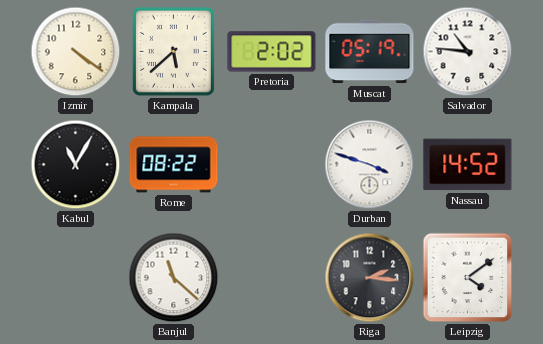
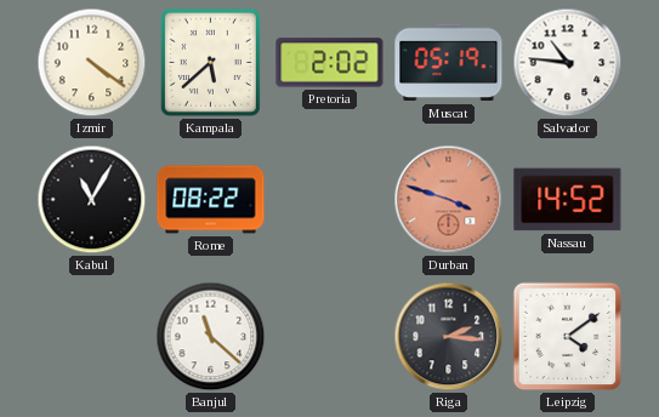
Durban dial: white -> salmon (449, 200)
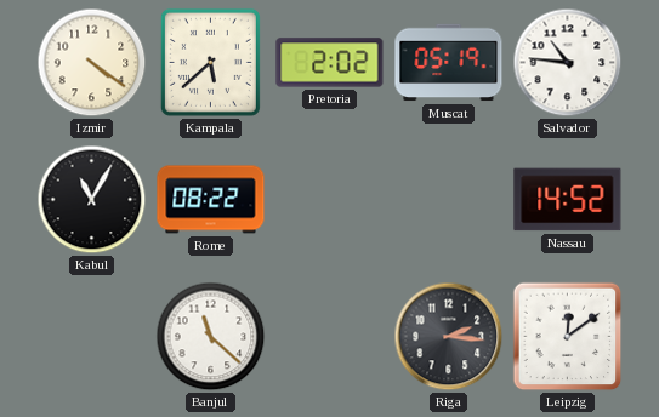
Durban: 3:48 -> none (449, 200)
Leipzig: 4:09 -> 12:09 (568, 337)
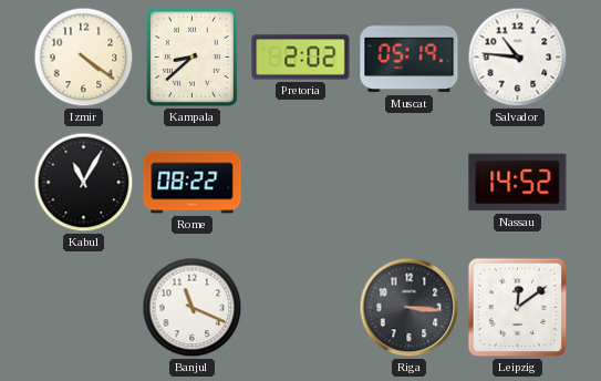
Kampala: 5:38 -> 8:38 (191, 56)
Banjul: 11:22 -> 11:19 (193, 308)
Riga: 2:16 -> 3:16 (410, 308)
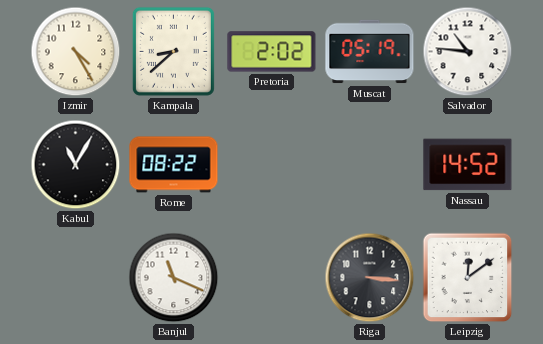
Izmir: 4:21 -> 4:25 (76, 52)
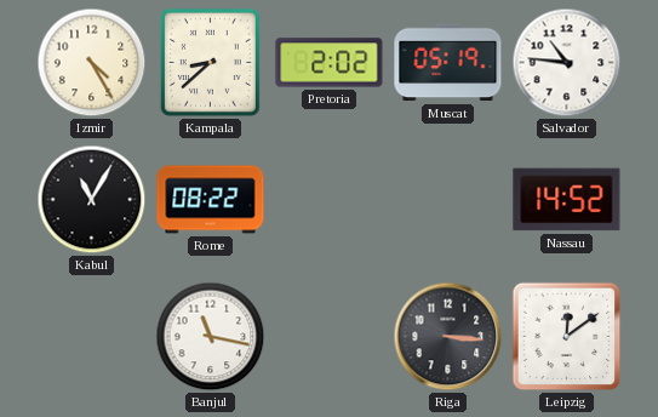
Banjul: 11:19 -> 11:17 (211, 337)
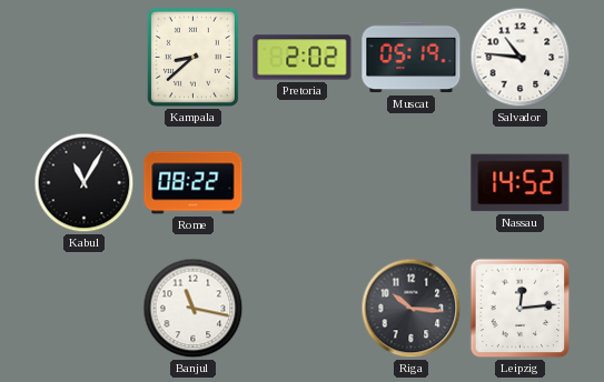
Izmir: 4:25 -> none (92, 63)
Riga: 3:16 -> 10:16 (412, 309)
Leipzig: 12:09 -> 12:14 (521, 309)
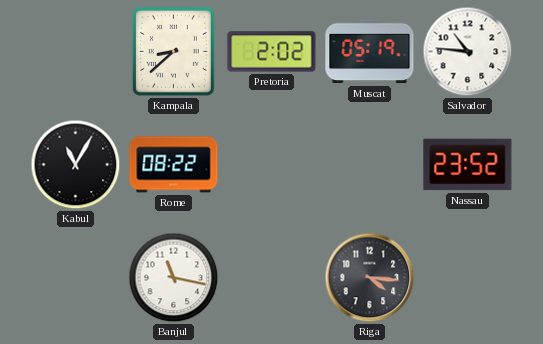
Nassau: 14:52 -> 23:52 (468, 165)
Riga: 10:16 -> 4:16 (370, 278)
Leipzig: 12:14 -> none (521, 309)
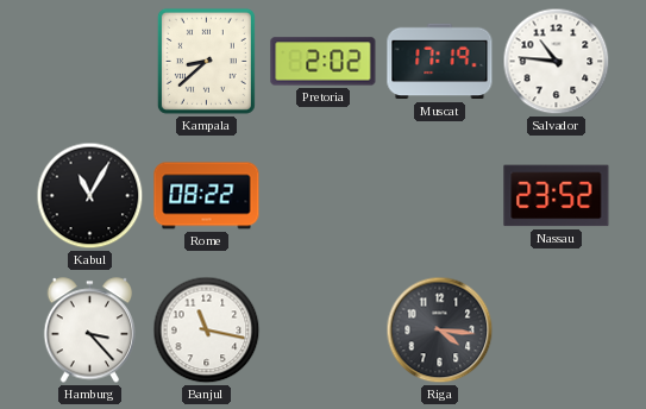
Muscat: 05:19 -> 17:19 (440, 62)
Hamburg: none -> 3:23 (90, 331)
